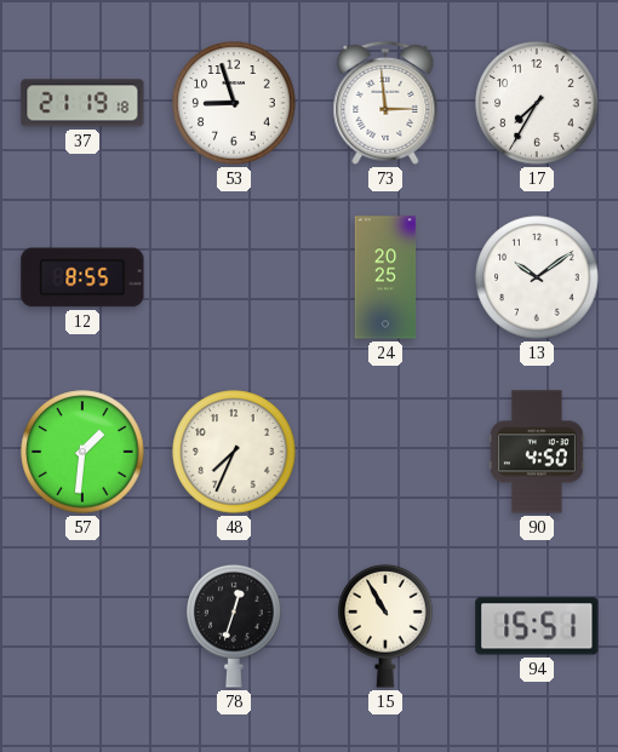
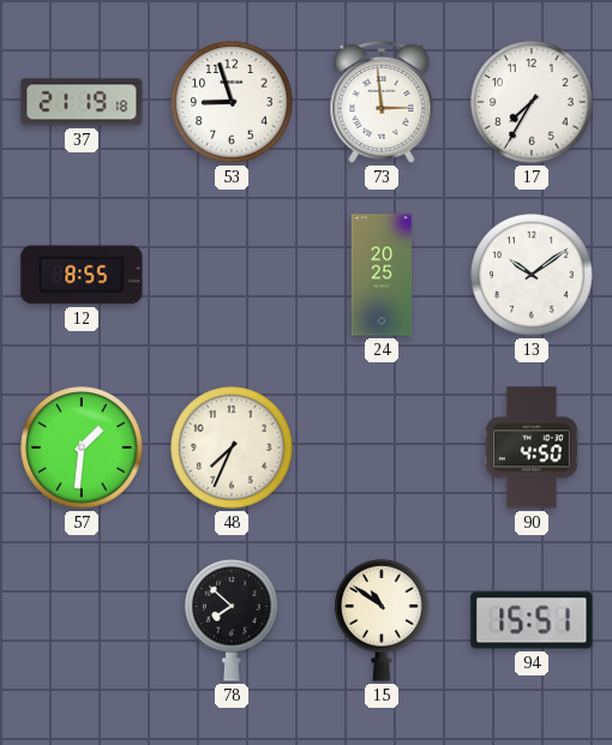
78: 12:33 -> 7:52 (232, 620)
15: 10:55 -> 10:51 (382, 620)
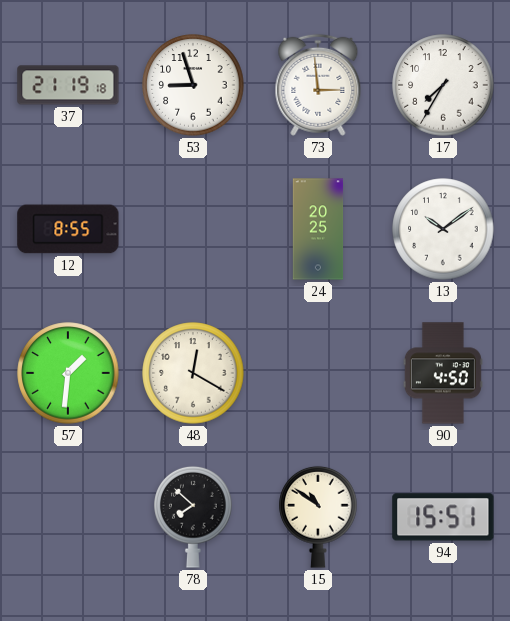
48: 7:34 -> 12:20 (193, 373)
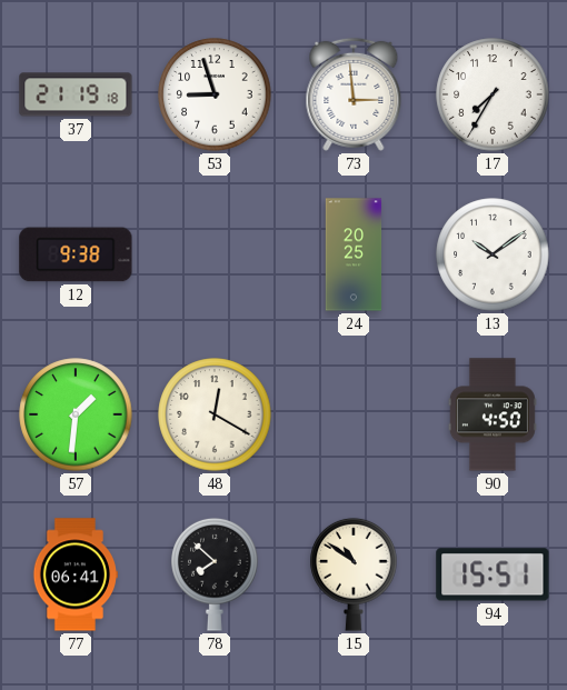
12: 8:55 -> 9:38 (76, 254)
77: none -> 06:41 (74, 574)
